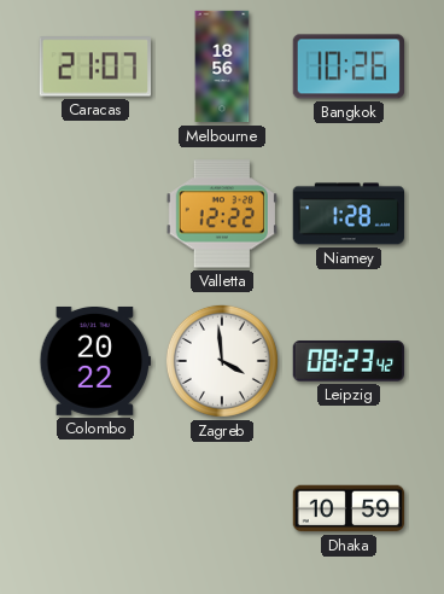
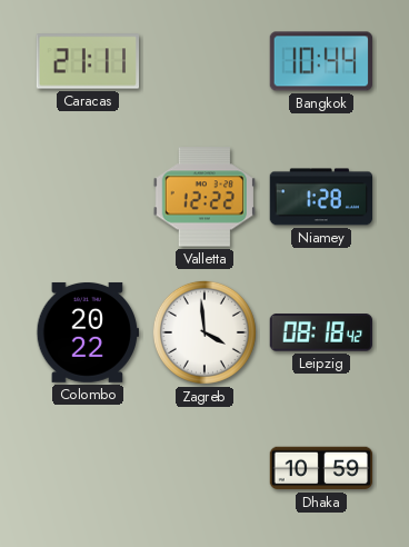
Caracas: 21:07 -> 21:11 (87, 61)
Melbourne: 18:56 -> none (222, 66)
Bangkok: 10:26 -> 10:44 (320, 61)
Leipzig: 08:23 -> 08:18 (321, 332)
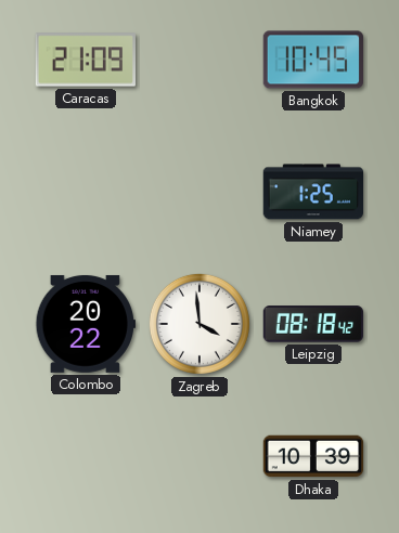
Caracas: 21:11 -> 21:09 (85, 60)
Bangkok: 10:44 -> 10:45 (312, 60)
Valletta: 12:22 -> none (205, 197)
Niamey: 1:28 -> 1:25 (312, 192)
Dhaka: 10:59 -> 10:39 (313, 456)
